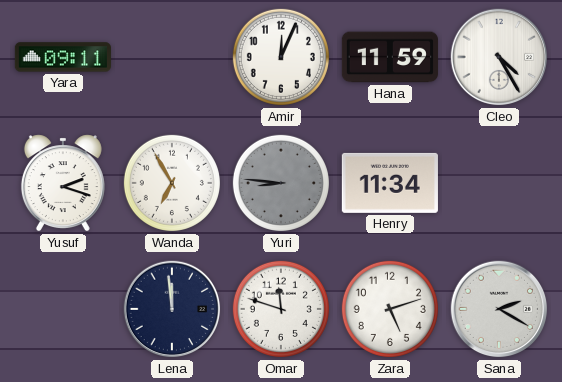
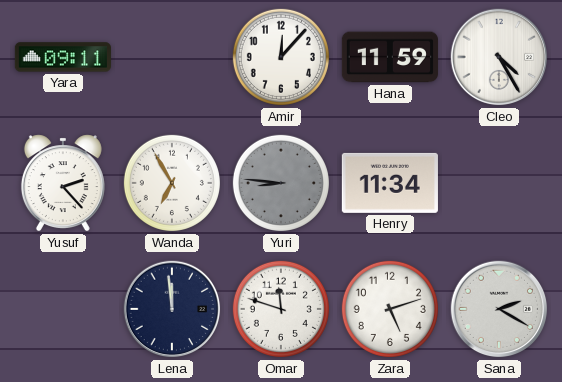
Amir: 12:04 -> 12:07 (281, 57)
Yusuf: 2:18 -> 2:23 (63, 183)
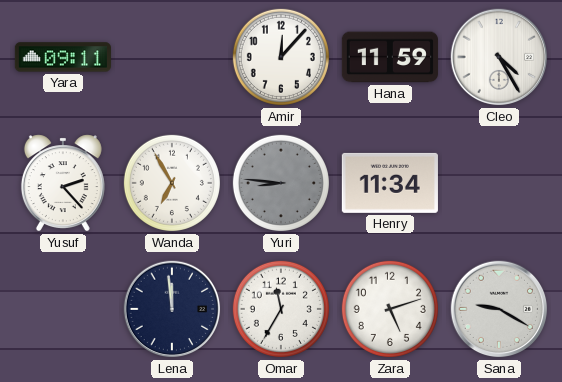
Omar: 11:48 -> 11:35 (281, 309)
Sana: 2:20 -> 9:20 (499, 309)
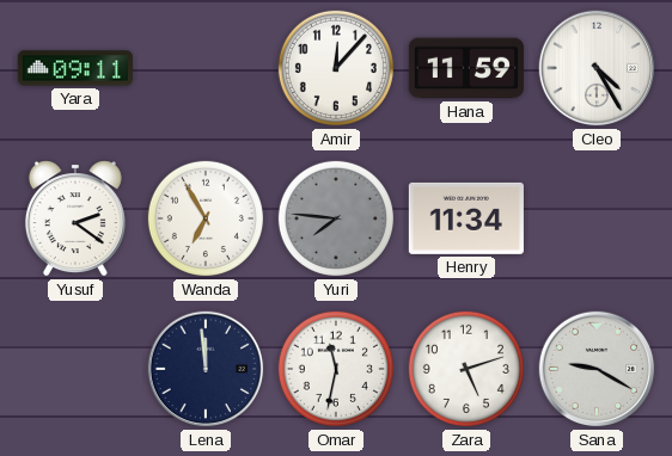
Yusuf: 2:23 -> 2:21 (75, 218)
Yuri: 8:46 -> 7:46 (336, 218)
Omar: 11:35 -> 11:32 (336, 369)
